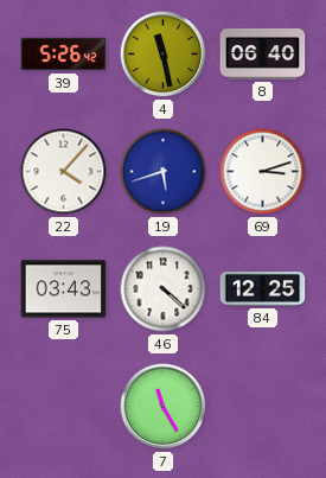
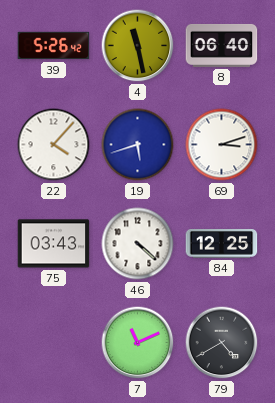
7: 11:25 -> 11:11 (138, 343)
79: none -> 4:40 (222, 343)
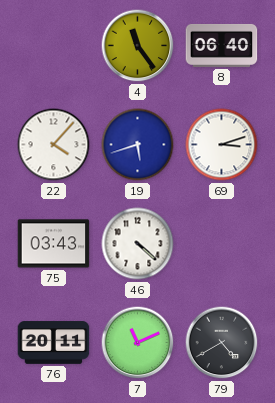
39: 5:26 -> none (54, 46)
4: 11:28 -> 11:24 (138, 46)
84: 12:25 -> none (222, 244)
76: none -> 20:11 (54, 343)
